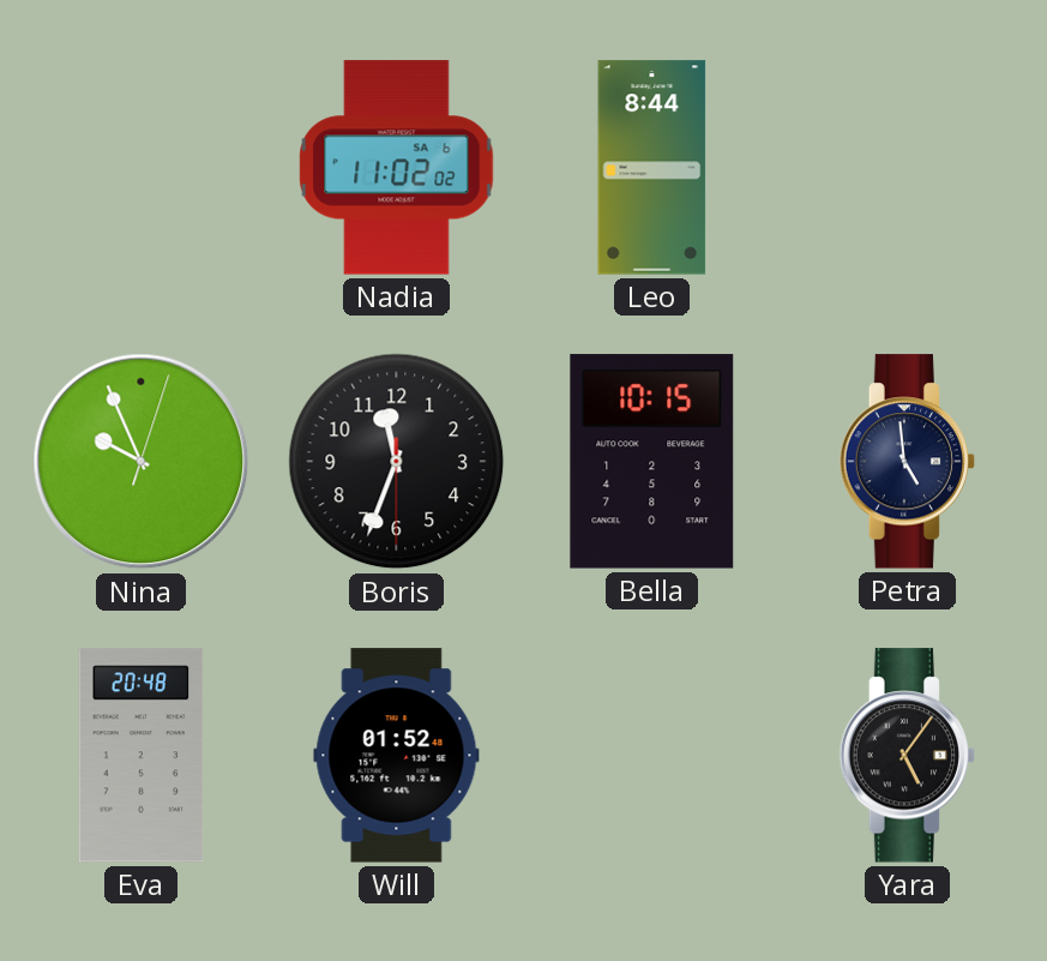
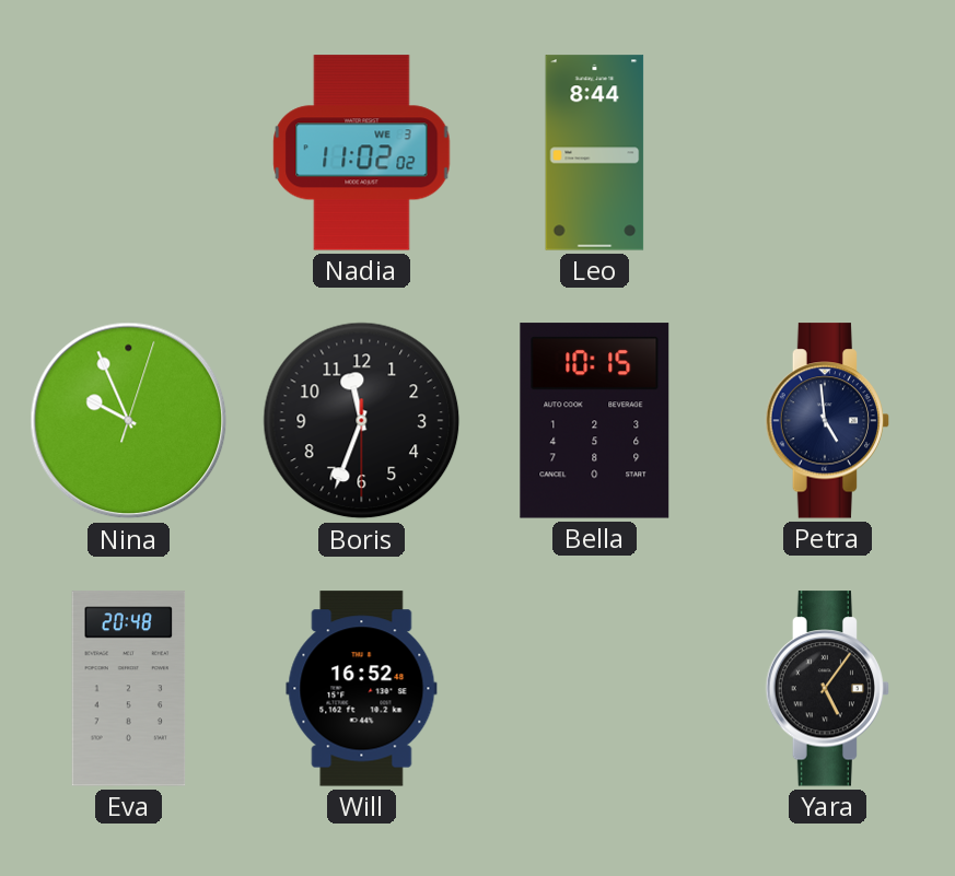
Nadia date: SA 6 -> WE 3 (362, 153)
Will: 01:52 -> 16:52 (362, 689)
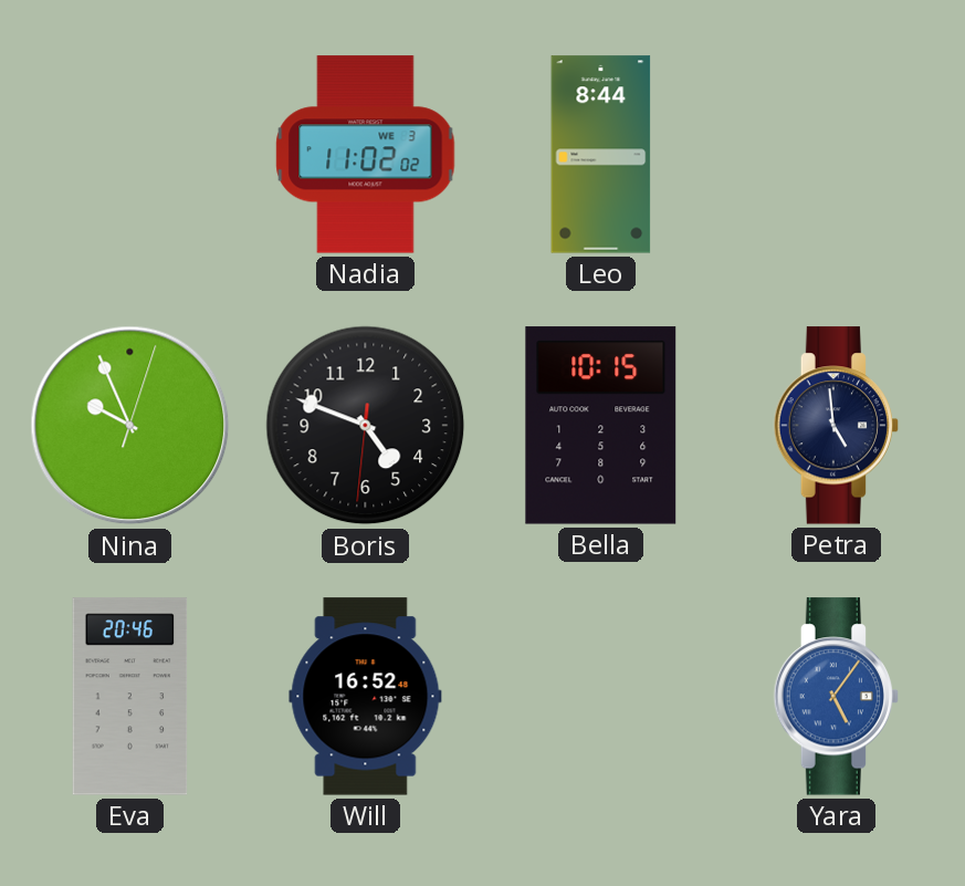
Boris: 11:33 -> 4:48 (366, 426)
Eva: 20:48 -> 20:46 (130, 697)
Yara dial: black -> blue (837, 697)
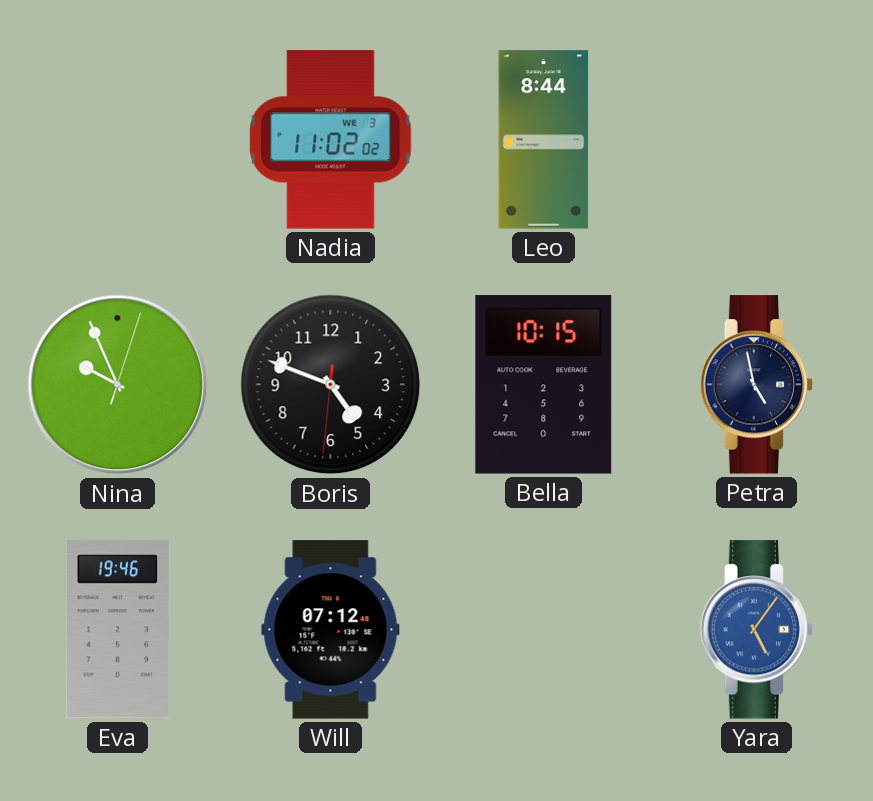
Petra: 4:59 -> 4:58 (757, 385)
Eva: 20:46 -> 19:46 (118, 630)
Will: 16:52 -> 07:12 (331, 630)
